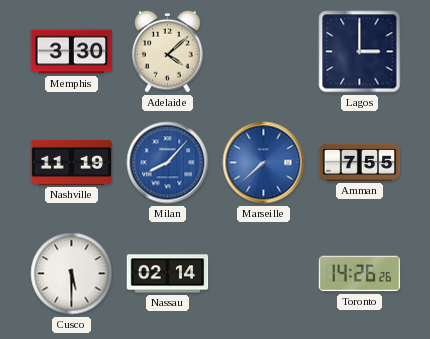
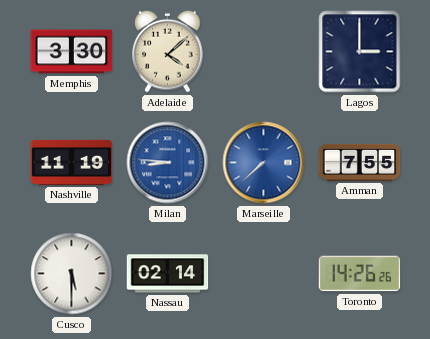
Milan: 8:07 -> 8:46 (168, 163)
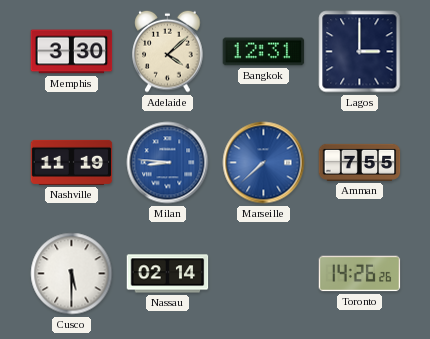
Bangkok: none -> 12:31 (264, 52)
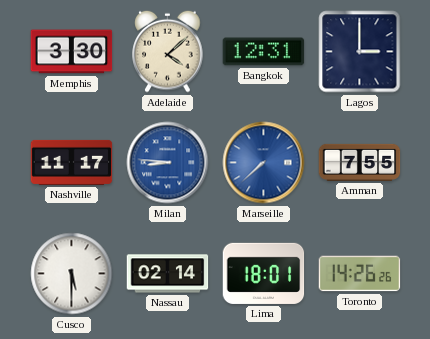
Nashville: 11:19 -> 11:17 (72, 162)
Lima: none -> 18:01 (264, 273)
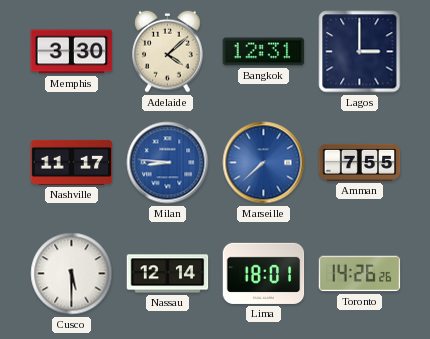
Nassau: 02:14 -> 12:14 (168, 274)
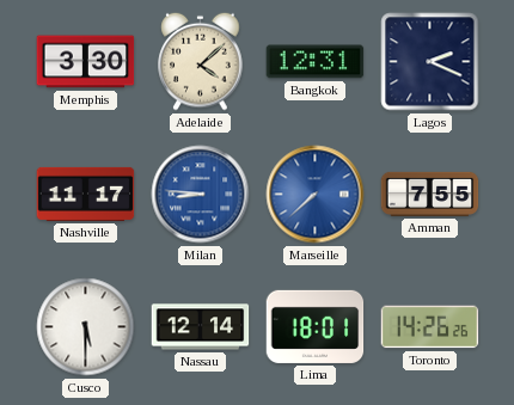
Lagos: 3:00 -> 2:19 (430, 62)
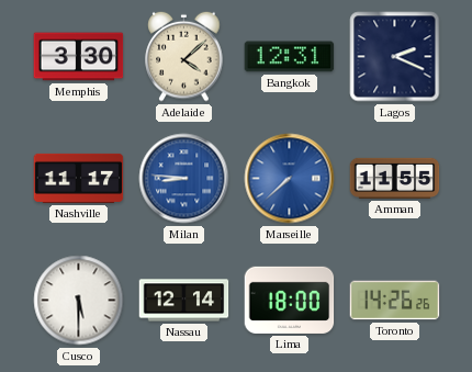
Amman: 7:55 -> 11:55 (395, 178)
Lima: 18:01 -> 18:00 (290, 300)
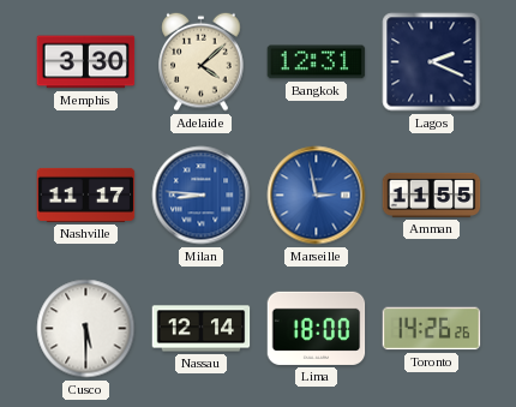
Marseille: 7:38 -> 2:58 (317, 196)
